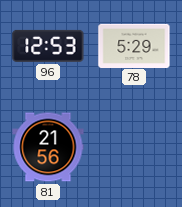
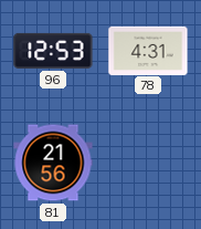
78: 5:29 -> 4:31 (148, 50)
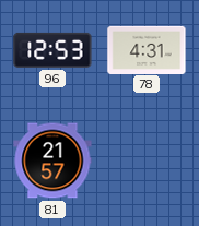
81: 21:56 -> 21:57 (52, 160)
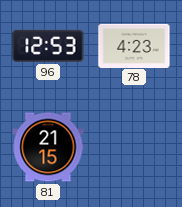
78: 4:31 -> 4:23 (134, 45)
81: 21:57 -> 21:15 (48, 147)
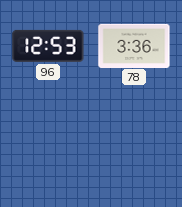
78: 4:23 -> 3:36 (134, 45)
81: 21:15 -> none (48, 147)
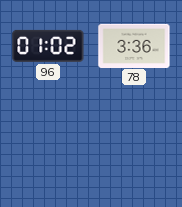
96: 12:53 -> 01:02 (48, 46)
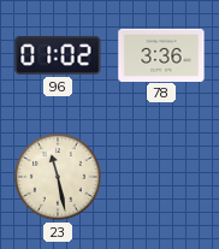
23: none -> 11:28 (58, 177)
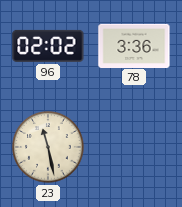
96: 01:02 -> 02:02 (48, 46)
